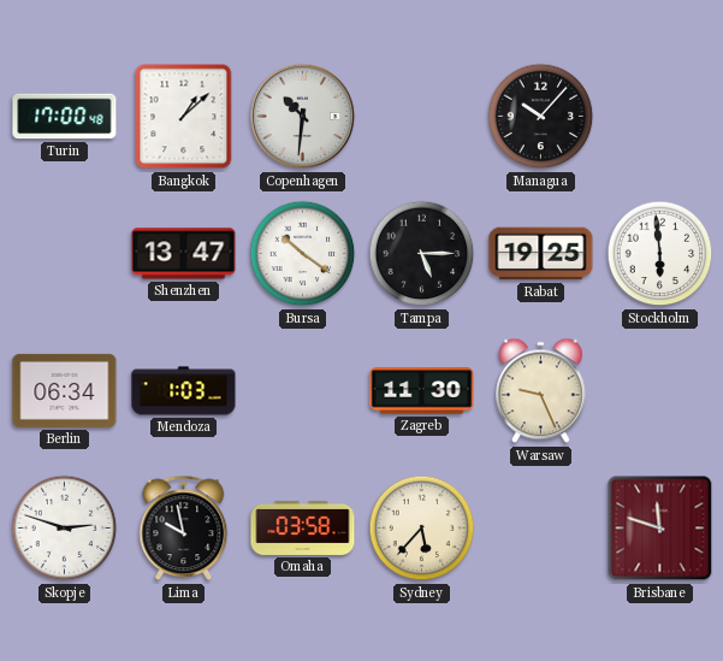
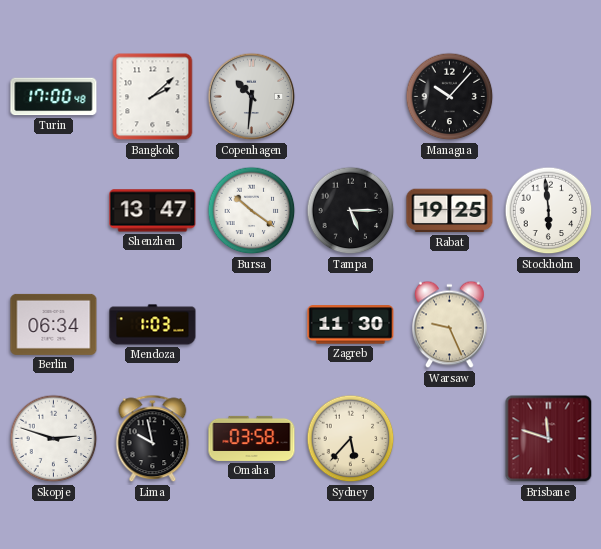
Bangkok: 1:08 -> 2:08 (153, 97)
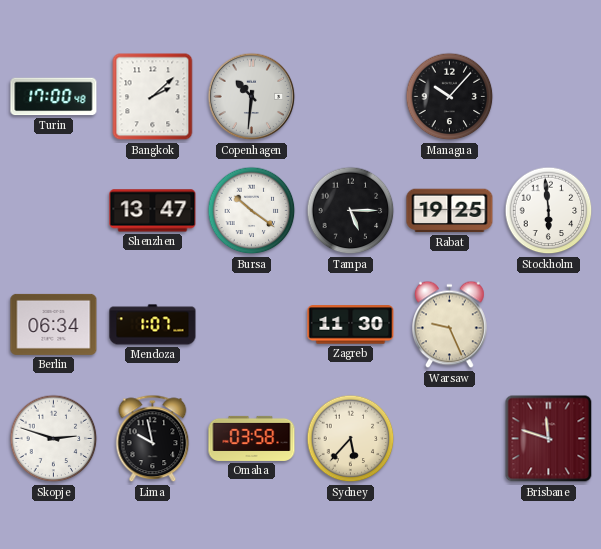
Mendoza: 1:03 -> 1:07 (153, 325)
